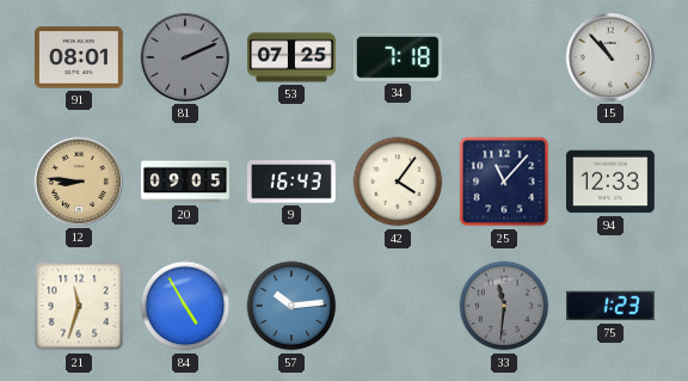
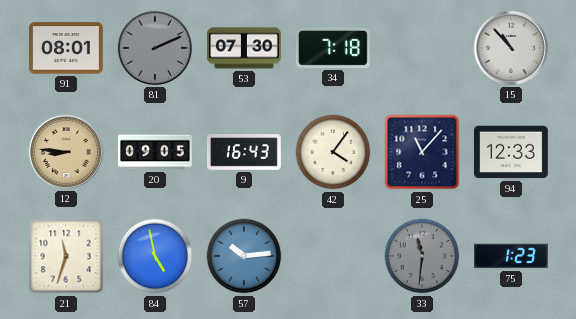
53: 07:25 -> 07:30 (245, 48)
84: 4:55 -> 4:58 (155, 256)
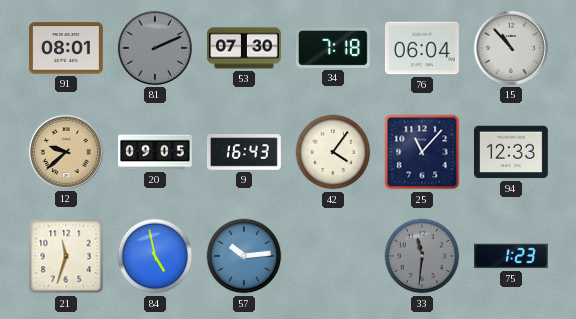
76: none -> 06:04 (422, 48)
12: 8:46 -> 9:38 (66, 152)
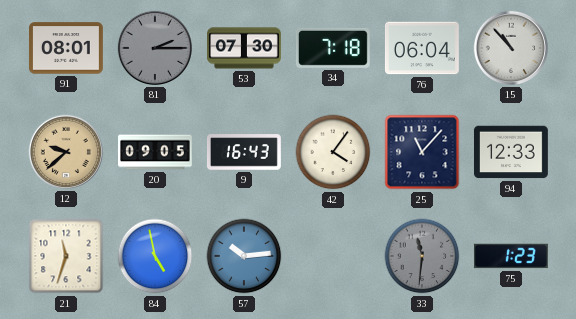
81: 2:11 -> 2:15 (155, 48)
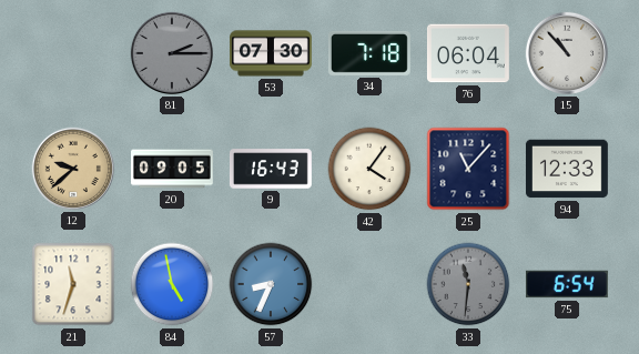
91: 08:01 -> none (66, 48)
57: 10:14 -> 8:34 (271, 284)
75: 1:23 -> 6:54 (567, 284)
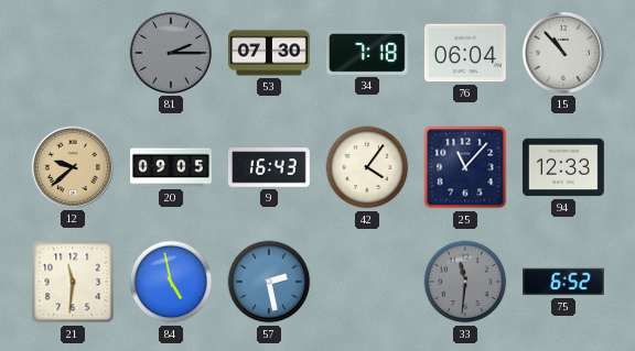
21: 11:33 -> 11:31 (73, 282)
57: 8:34 -> 2:28 (269, 282)
75: 6:54 -> 6:52 (563, 282)
